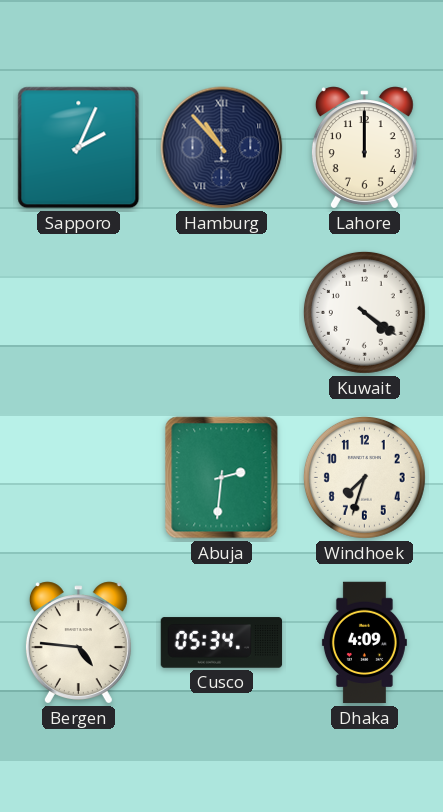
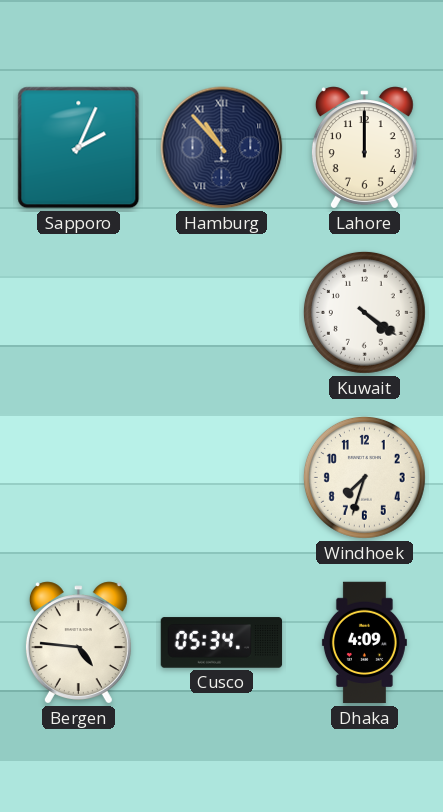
Abuja: 2:31 -> none (222, 478)
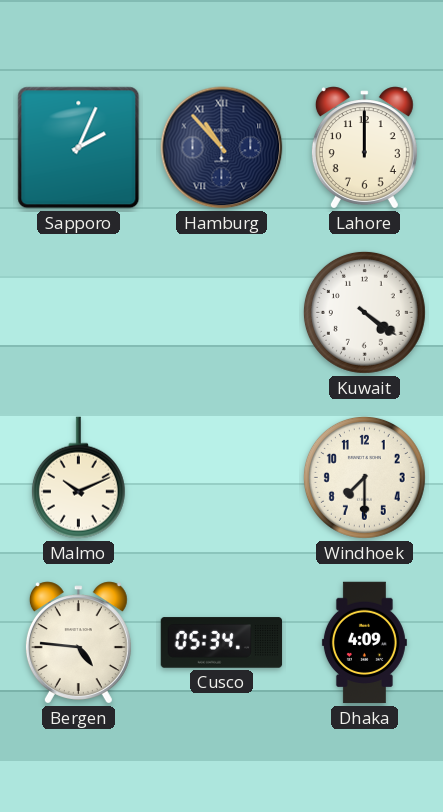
Malmo: none -> 10:11 (78, 478)
Windhoek: 7:33 -> 7:30 (364, 477)
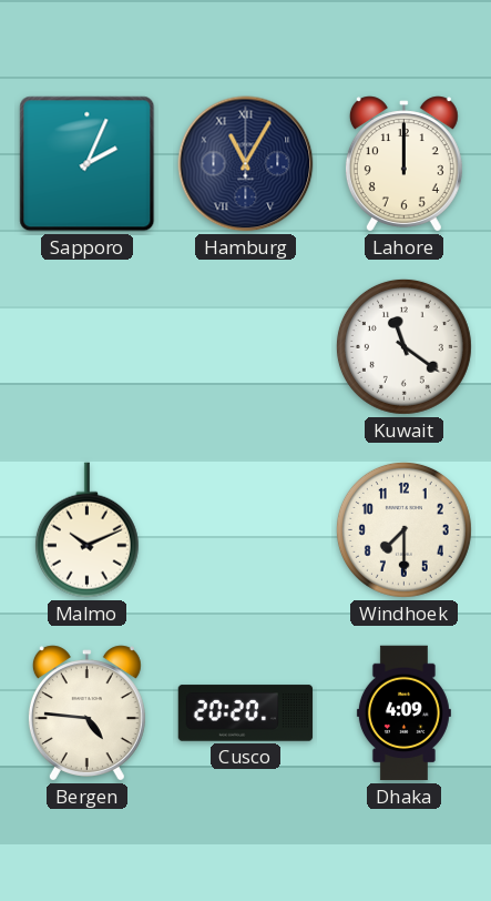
Hamburg: 10:53 -> 11:05 (246, 164)
Kuwait: 4:21 -> 11:21 (403, 346)
Cusco: 05:34 -> 20:20 (246, 713)
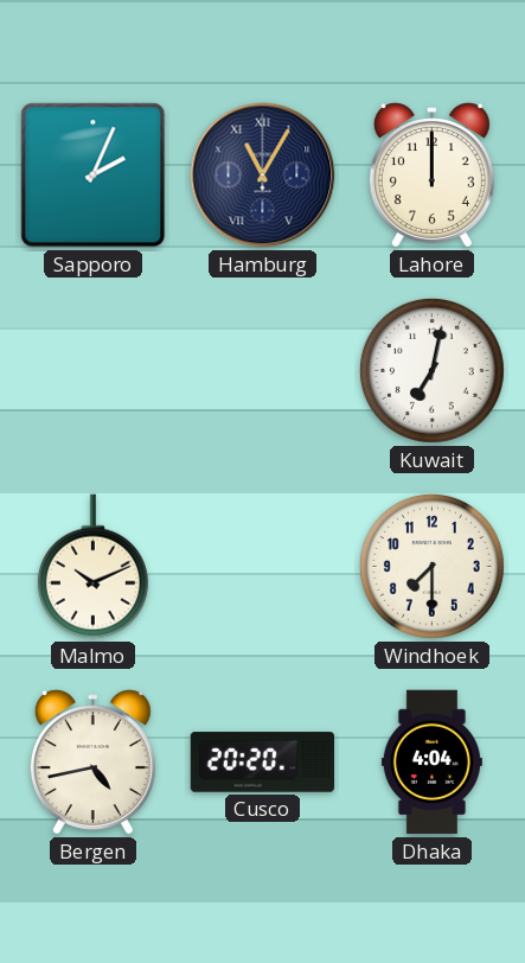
Kuwait: 11:21 -> 7:02 (431, 370)
Bergen: 4:46 -> 4:43 (92, 763)
Dhaka: 4:09 -> 4:04 (431, 763)
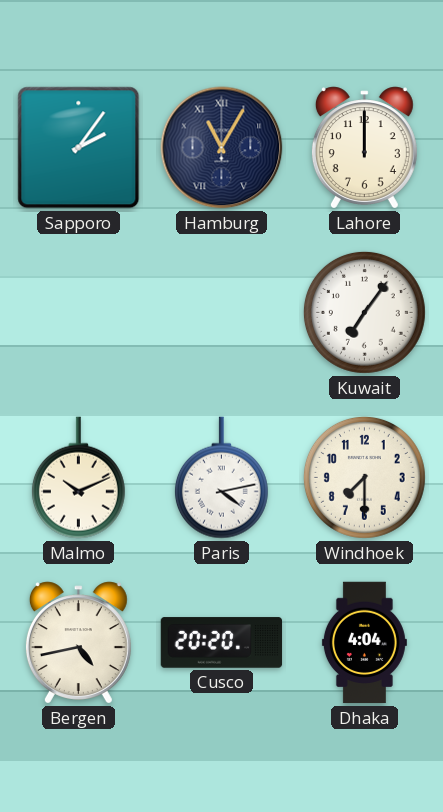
Sapporo: 2:04 -> 2:06 (79, 148)
Kuwait: 7:02 -> 7:06 (364, 312)
Paris: none -> 4:13 (221, 478)
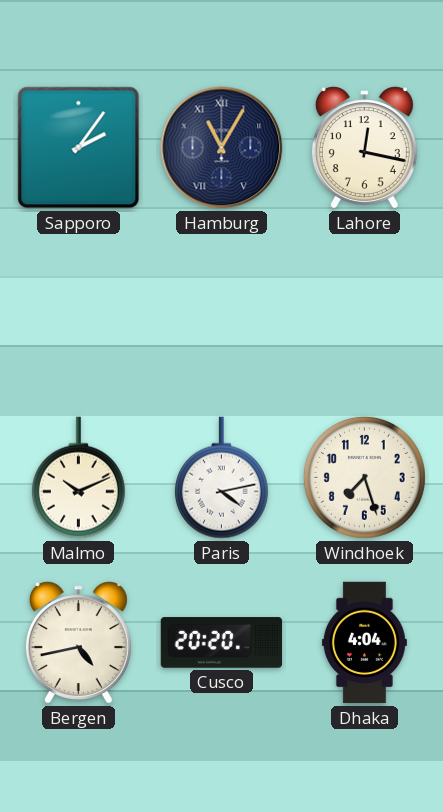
Lahore: 12:00 -> 12:17 (364, 148)
Kuwait: 7:06 -> none (364, 312)
Windhoek: 7:30 -> 7:27 (364, 477)
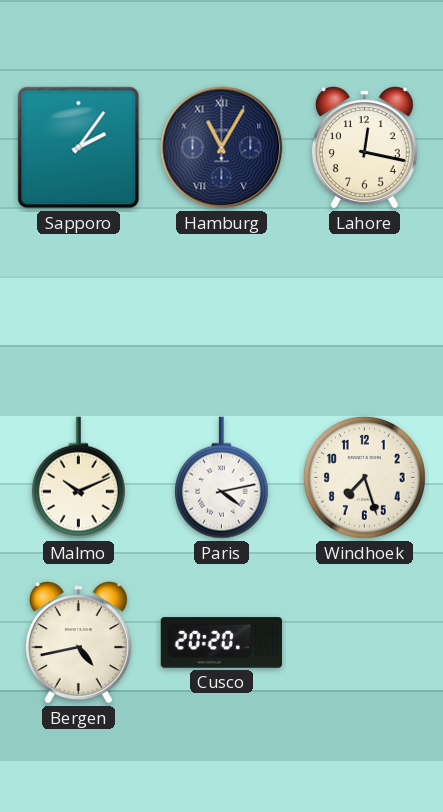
Dhaka: 4:04 -> none (364, 643)
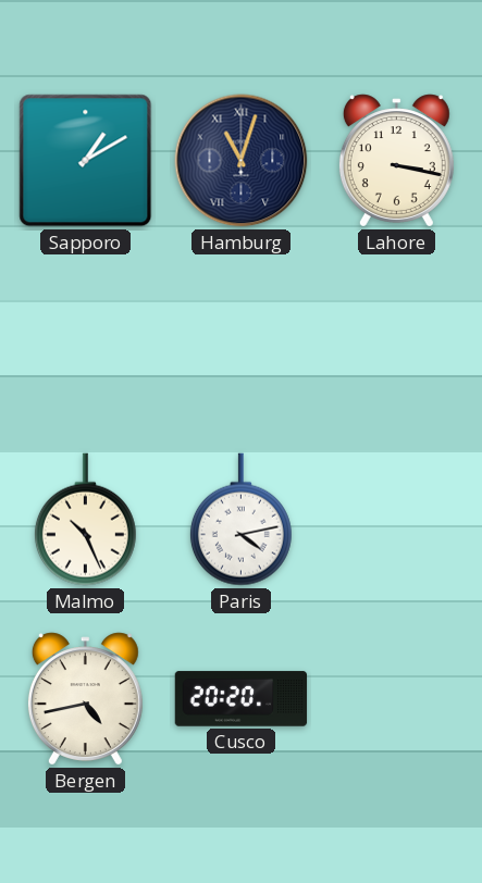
Sapporo: 2:06 -> 1:10 (86, 161)
Hamburg: 11:05 -> 11:03 (242, 161)
Lahore: 12:17 -> 3:17 (396, 161)
Malmo: 10:11 -> 10:26 (85, 520)
Windhoek: 7:27 -> none (364, 477)
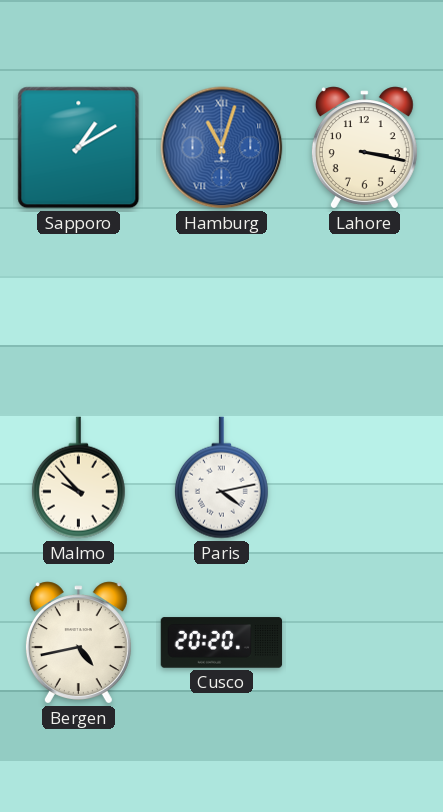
Hamburg dial: navy -> blue (222, 148)
Malmo: 10:26 -> 9:53 (78, 478)
